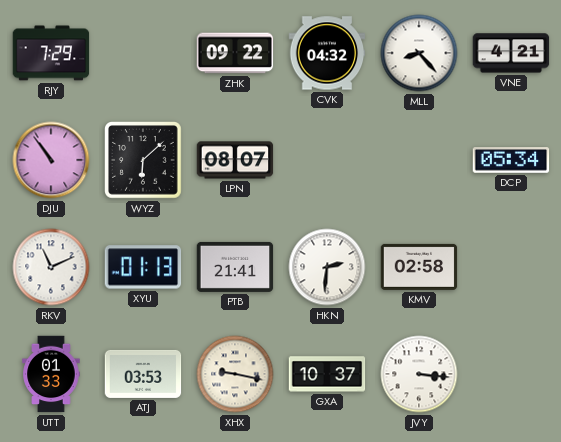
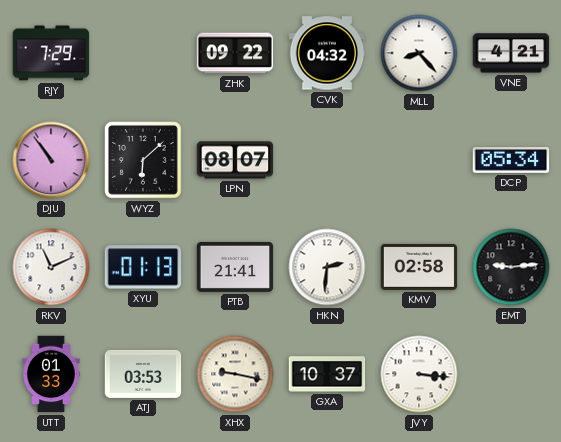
EMT: none -> 9:14 (511, 267)
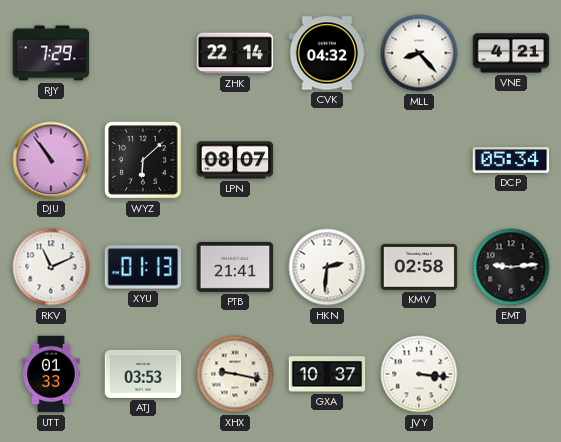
ZHK: 09:22 -> 22:14 (235, 53)
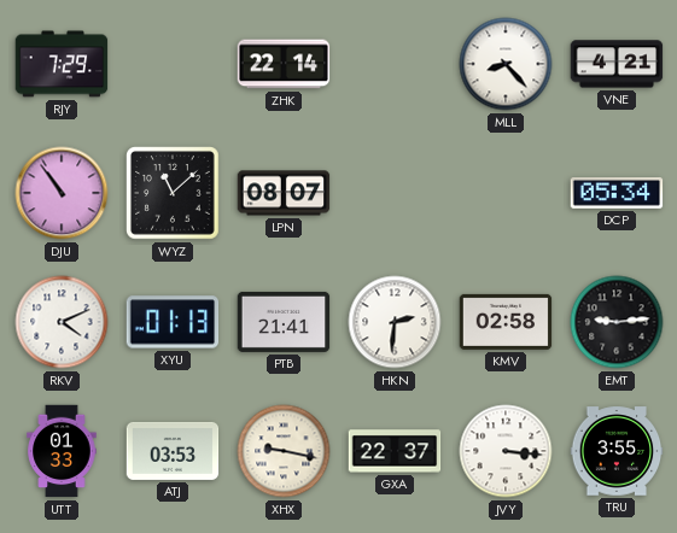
CVK: 04:32 -> none (327, 53)
WYZ: 6:08 -> 11:08 (174, 194)
RKV: 11:11 -> 4:11 (62, 322)
GXA: 10:37 -> 22:37 (395, 451)
TRU: none -> 3:55 (617, 451)
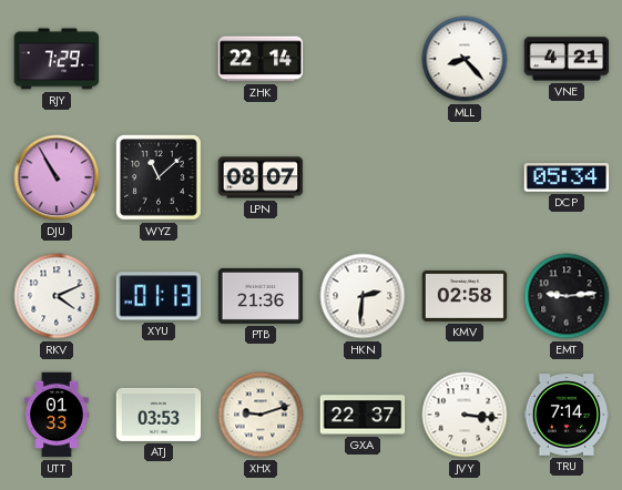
DJU: 10:54 -> 10:55 (57, 177)
PTB: 21:41 -> 21:36 (261, 296)
XHX: 9:17 -> 9:12 (261, 415)
TRU: 3:55 -> 7:14 (567, 415)
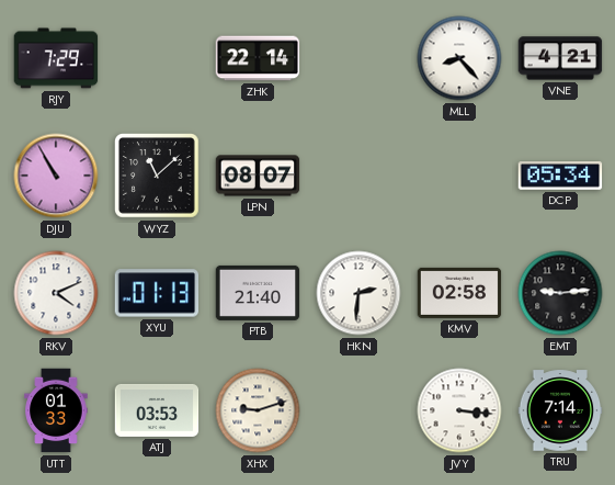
PTB: 21:36 -> 21:40 (258, 293)
GXA: 22:37 -> none (363, 415)
